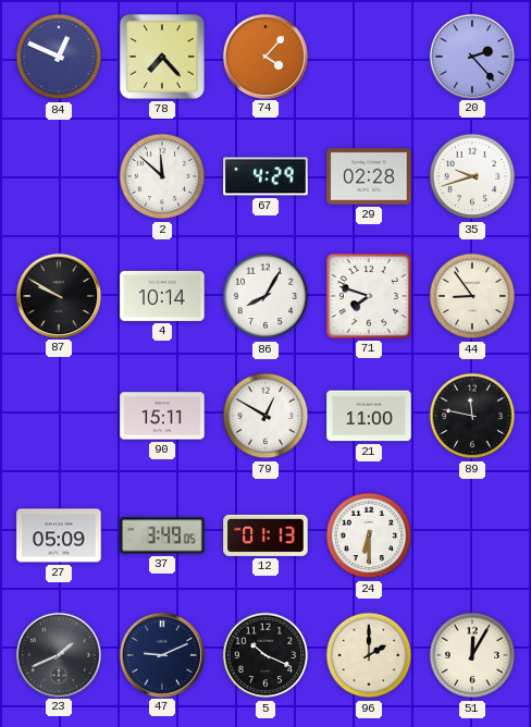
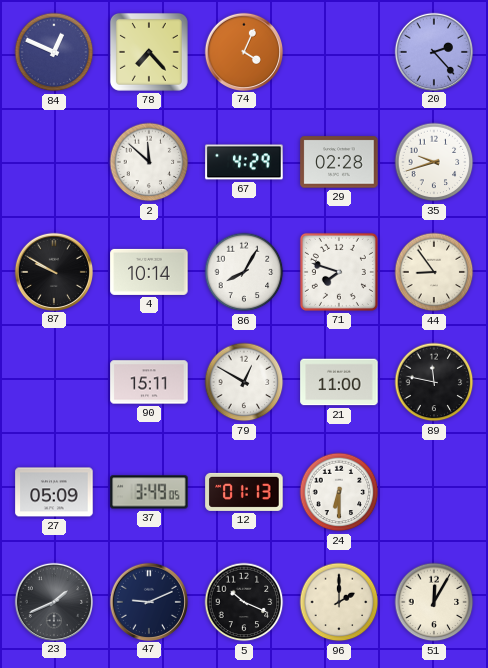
74: 4:07 -> 4:04 (243, 51)
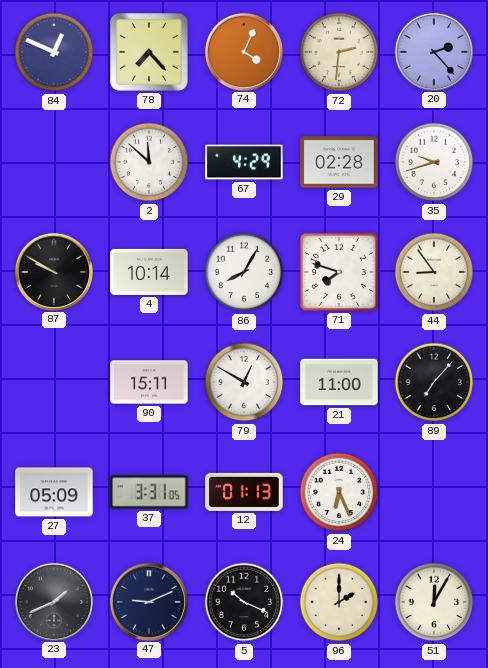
72: none -> 2:31 (339, 52)
89: 11:47 -> 7:07 (434, 382)
37: 3:49 -> 3:31 (149, 492)
24: 6:30 -> 6:26 (339, 492)
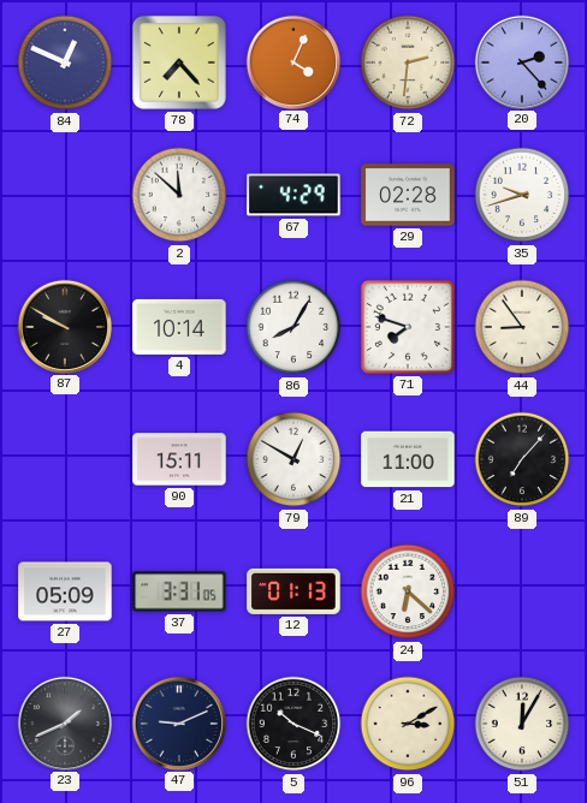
24: 6:26 -> 6:22 (408, 591)
96: 2:00 -> 3:10 (408, 724)
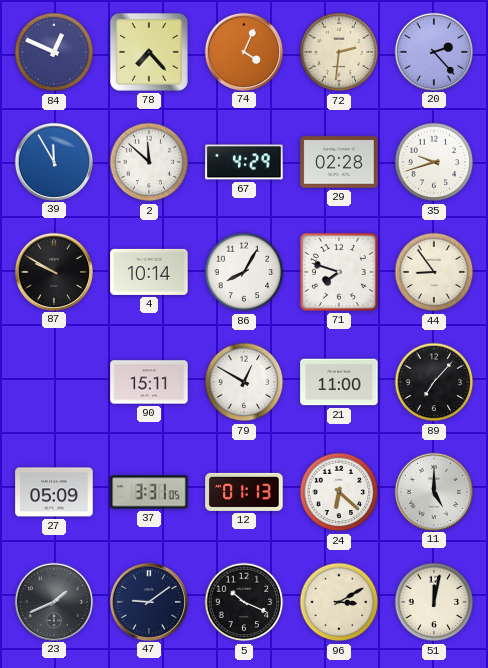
39: none -> 11:55 (53, 161)
11: none -> 5:00 (433, 491)
47: 9:11 -> 9:09 (148, 601)
51: 12:05 -> 12:02 (434, 602)
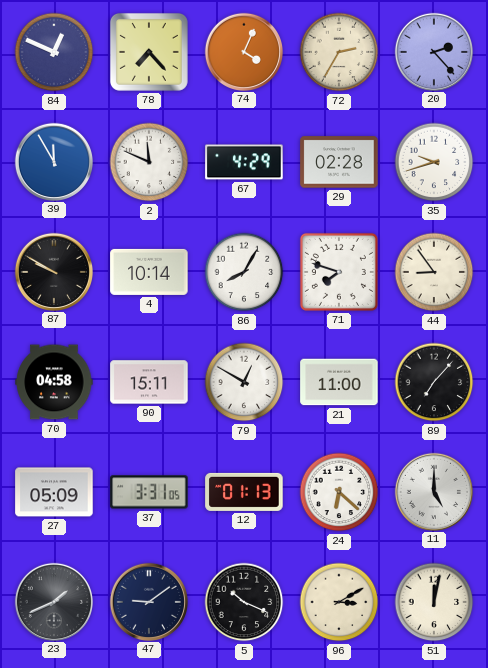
72: 2:31 -> 2:35 (339, 52)
2: 11:52 -> 11:49 (149, 162)
70: none -> 04:58 (54, 382)
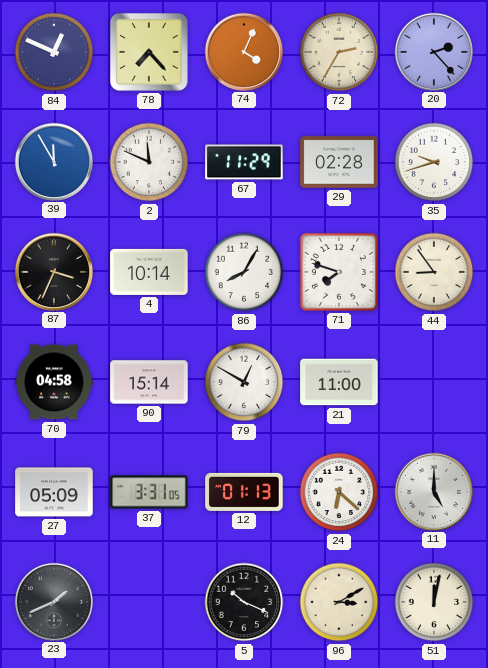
67: 4:29 -> 11:29 (244, 162)
87: 9:50 -> 3:34 (53, 271)
90: 15:11 -> 15:14 (149, 382)
89: 7:07 -> none (434, 382)
47: 9:09 -> none (148, 601)
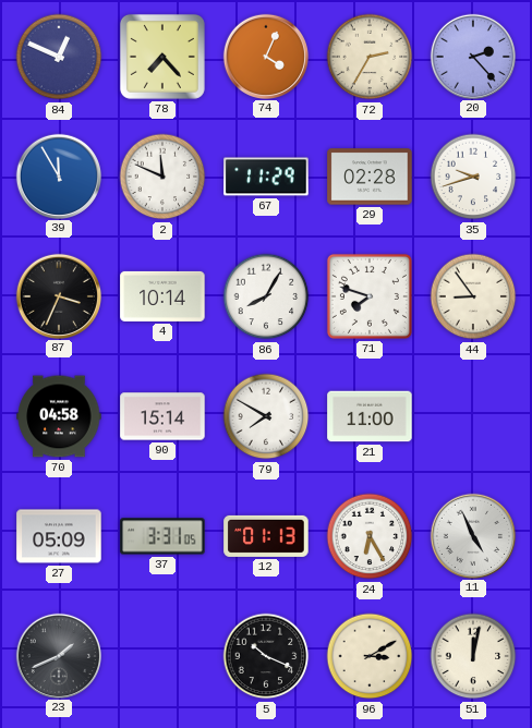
79: 12:50 -> 7:50 (266, 416)
24: 6:22 -> 6:25 (370, 536)
11: 5:00 -> 4:56 (472, 535)
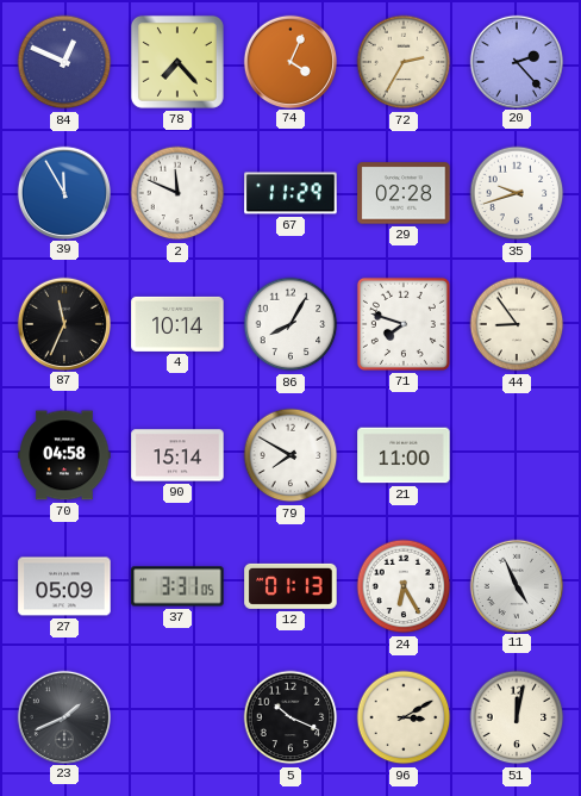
87: 3:34 -> 11:34 (63, 323)
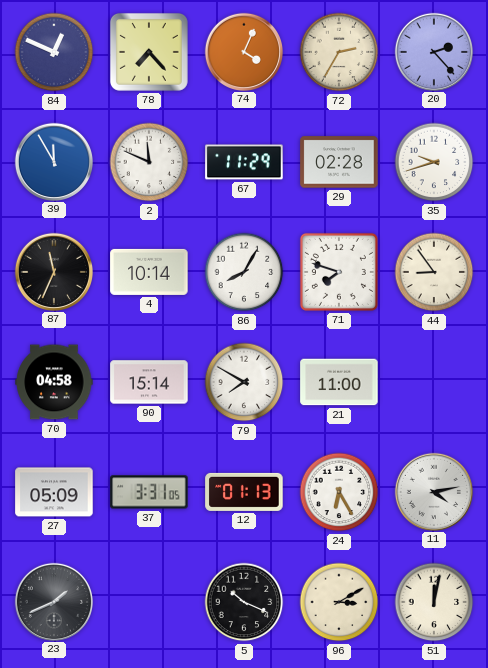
11: 4:56 -> 4:13 (433, 491)
